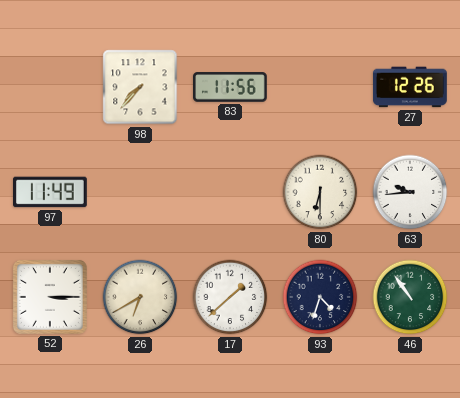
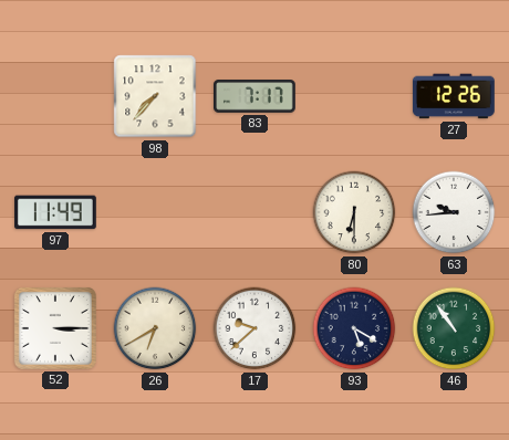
83: 11:56 -> 7:17 (256, 96)
17: 1:38 -> 9:38 (254, 328)
93: 4:33 -> 5:20 (354, 328)
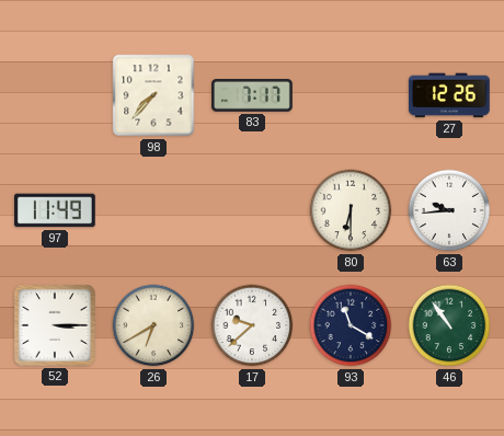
93: 5:20 -> 11:20 (351, 325)
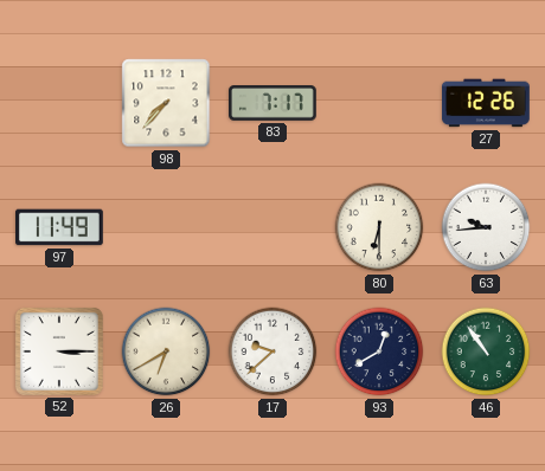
93: 11:20 -> 12:40 (379, 351)
